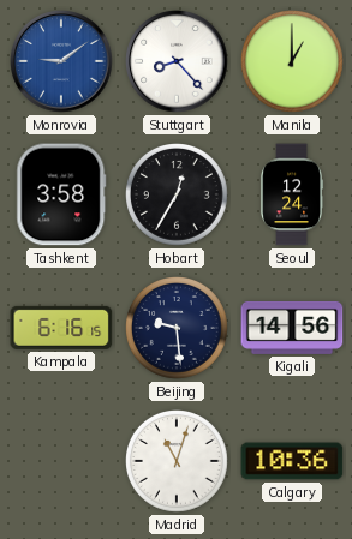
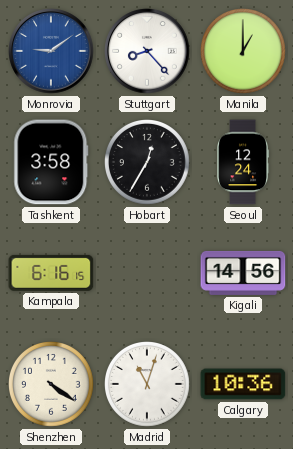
Beijing: 9:29 -> none (178, 329)
Shenzhen: none -> 4:21 (52, 385)
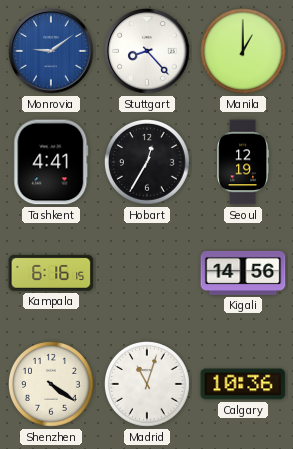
Tashkent: 3:58 -> 4:41 (51, 162)
Seoul: 12:24 -> 12:19 (243, 162)
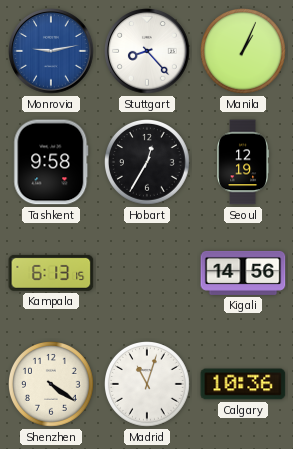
Monrovia: 9:09 -> 9:13 (51, 51)
Manila: 1:00 -> 1:04 (244, 52)
Tashkent: 4:41 -> 9:58 (51, 162)
Kampala: 6:16 -> 6:13 (51, 273)
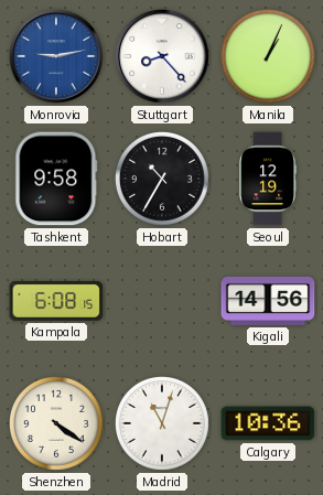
Hobart: 12:35 -> 10:35 (163, 180)
Kampala: 6:13 -> 6:08 (56, 301)
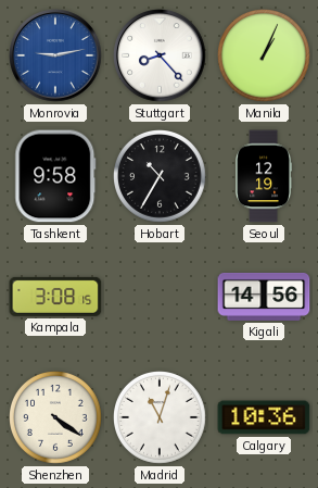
Kampala: 6:08 -> 3:08 (55, 297)
